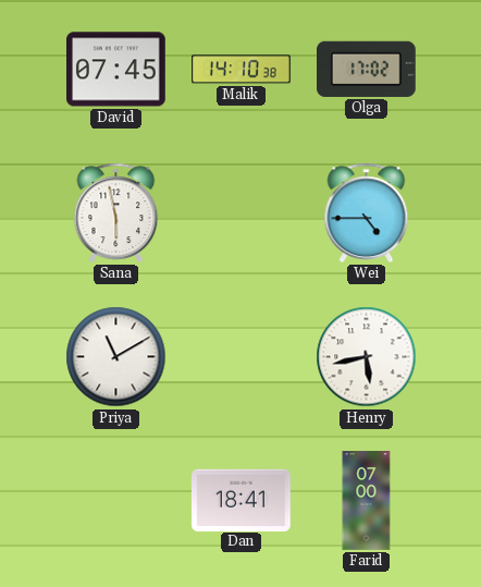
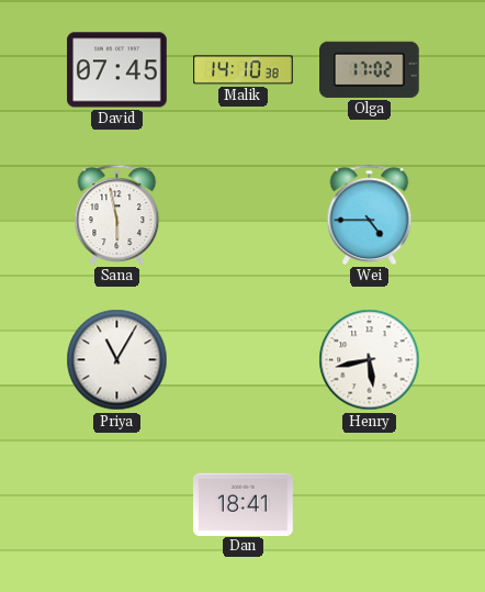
Priya: 11:10 -> 11:05 (117, 360)
Farid: 07:00 -> none (367, 501)
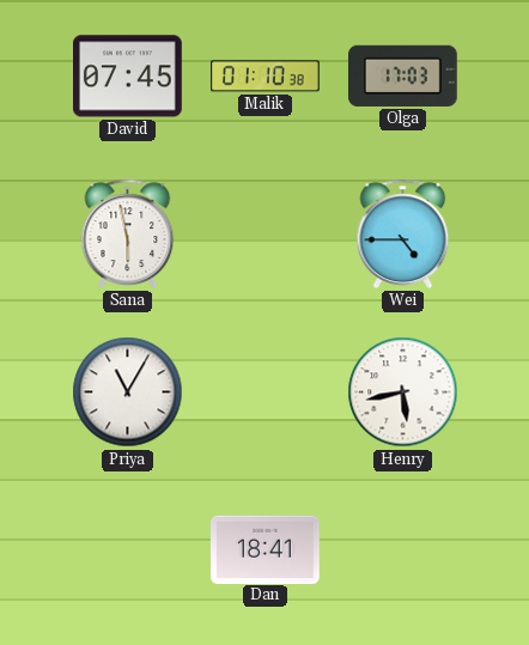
Malik: 14:10 -> 01:10 (266, 77)
Olga: 17:02 -> 17:03 (403, 75)
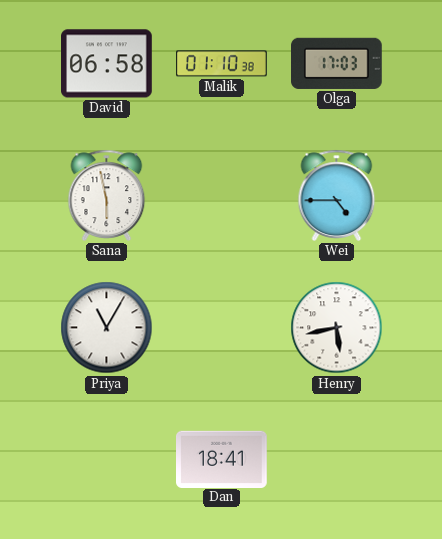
David: 07:45 -> 06:58 (107, 64)
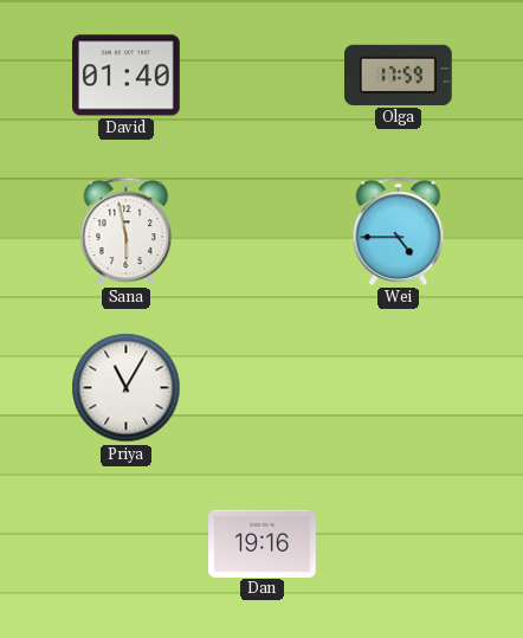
David: 06:58 -> 01:40 (127, 76)
Malik: 01:10 -> none (222, 64)
Olga: 17:03 -> 17:59 (399, 75)
Henry: 5:43 -> none (337, 328)
Dan: 18:41 -> 19:16 (263, 543)
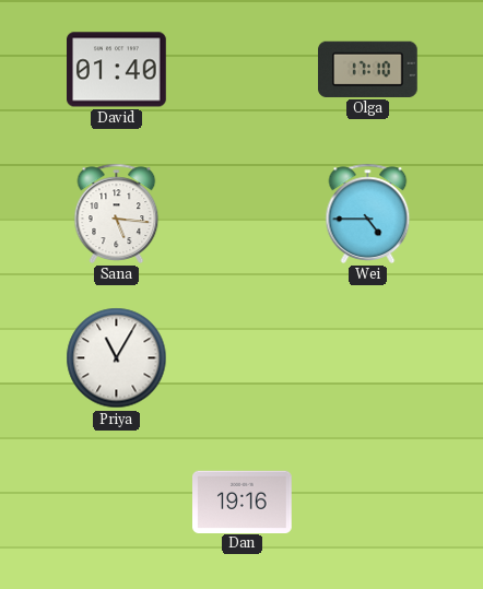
Olga: 17:59 -> 17:10 (368, 69)
Sana: 5:58 -> 5:16 (117, 213)
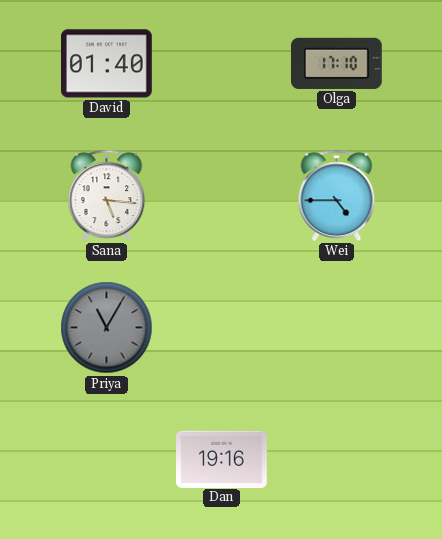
Priya dial: white -> grey (107, 328)
